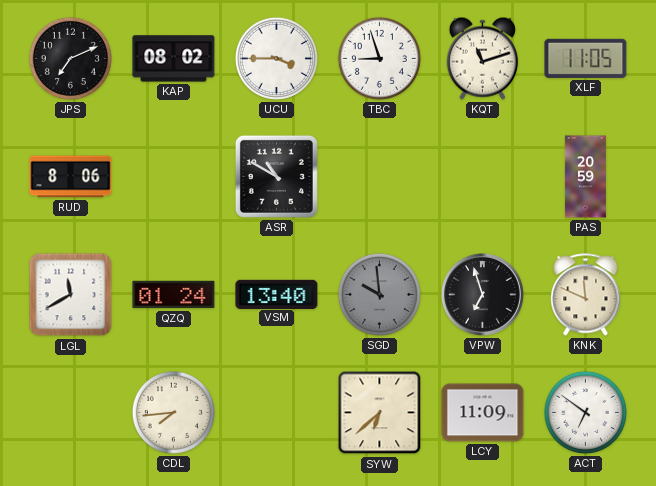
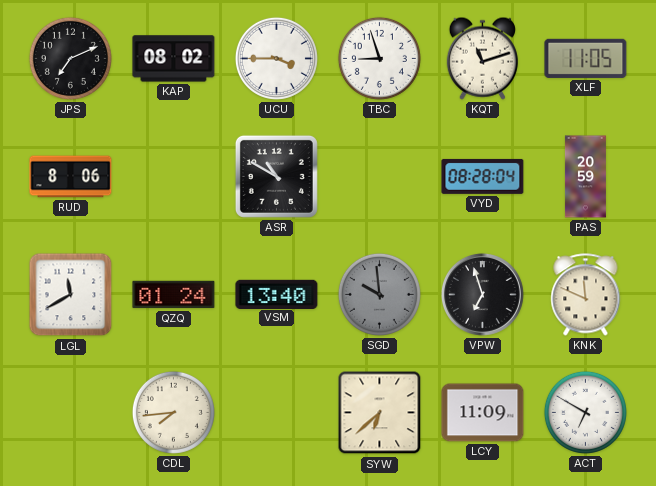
VYD: none -> 08:28 (483, 176)
ACT: 6:51 -> 6:50 (585, 412)
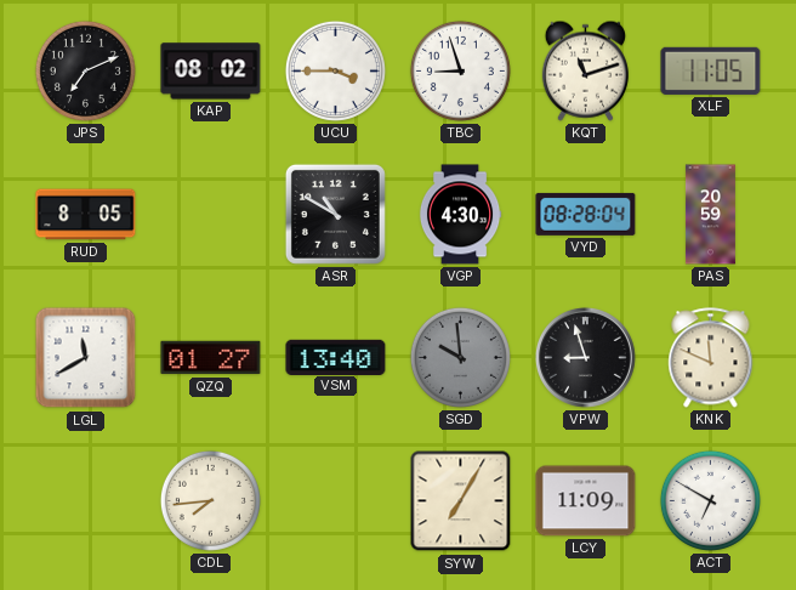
RUD: 8:06 -> 8:05 (86, 215)
VGP: none -> 4:30 (460, 215)
QZQ: 01:24 -> 01:27 (211, 358)
VPW: 6:57 -> 8:57 (585, 357)
SYW: 6:38 -> 7:05 (461, 501)
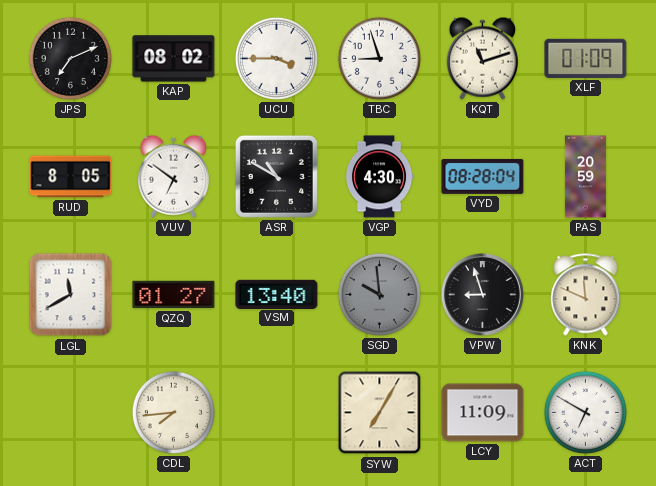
XLF: 11:05 -> 01:09 (586, 58)
VUV: none -> 6:51 (173, 176)
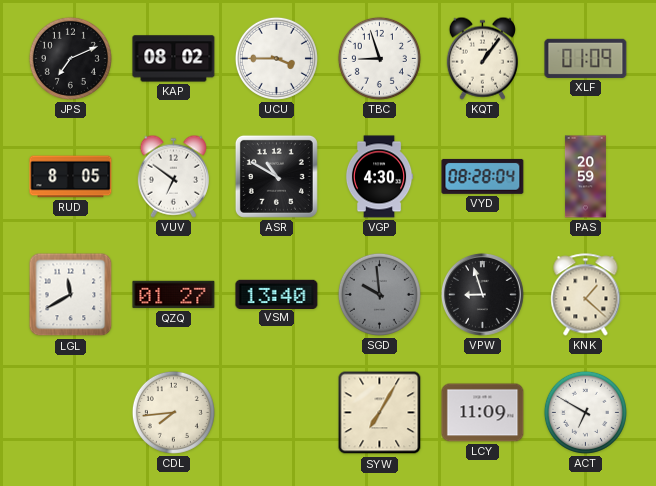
KQT: 11:12 -> 1:06 (482, 58)
KNK: 11:49 -> 1:22 (586, 295)
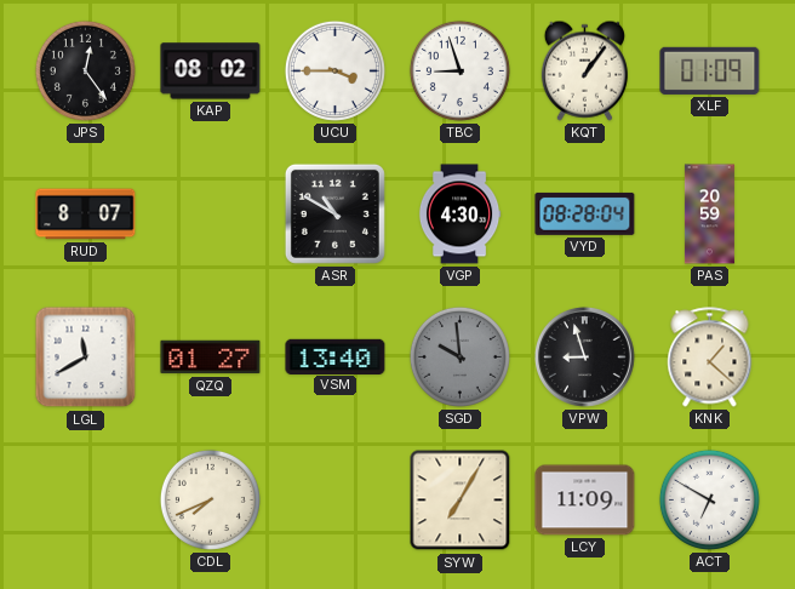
JPS: 7:11 -> 12:24 (85, 70)
RUD: 8:05 -> 8:07 (86, 215)
VUV: 6:51 -> none (173, 176)
CDL: 7:44 -> 7:41 (210, 499)
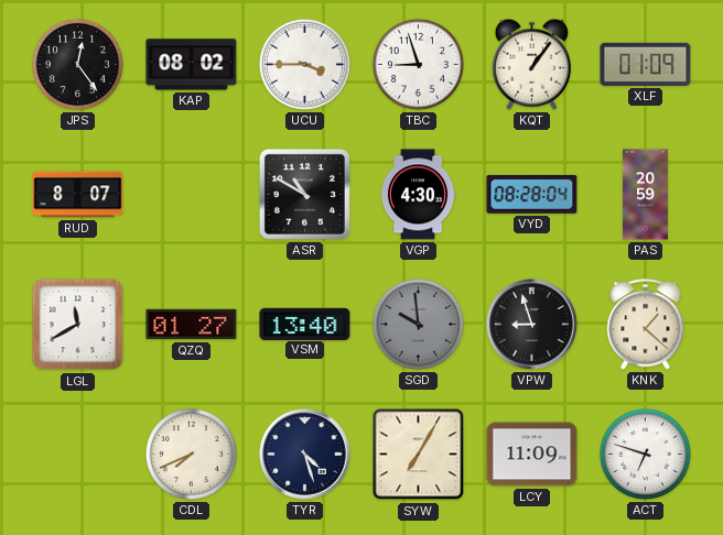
TYR: none -> 4:27 (304, 454)
ACT: 6:50 -> 6:48 (645, 454)
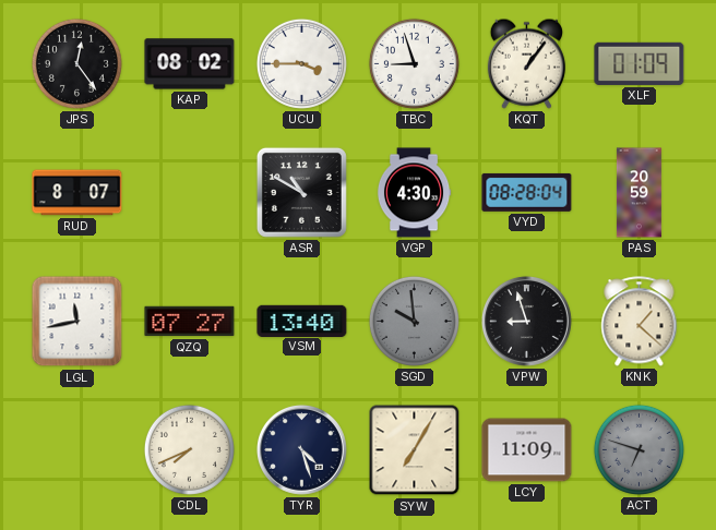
LGL: 11:40 -> 11:43 (77, 322)
QZQ: 01:27 -> 07:27 (190, 322)
ACT dial: white -> grey (639, 449)
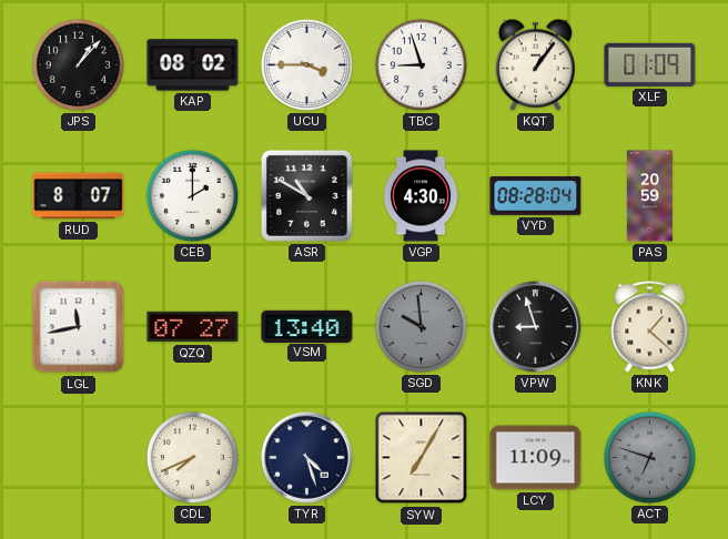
JPS: 12:24 -> 1:07 (78, 64)
CEB: none -> 2:00 (192, 195)
